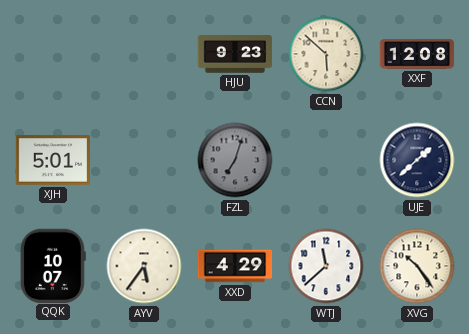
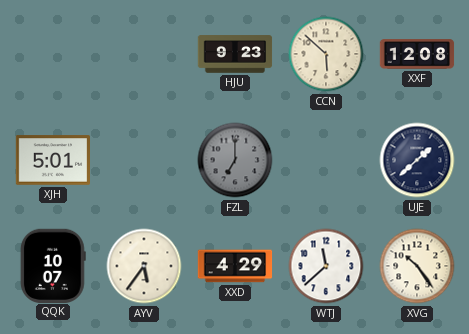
FZL: 7:03 -> 7:00 (235, 160)
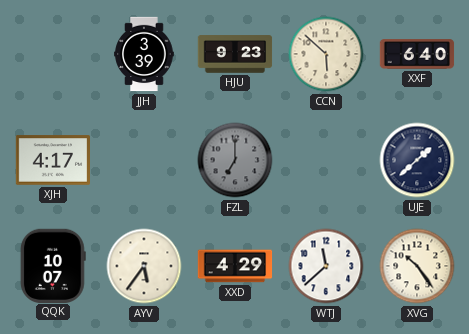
JJH: none -> 3:39 (144, 54)
XXF: 12:08 -> 6:40 (417, 54)
XJH: 5:01 -> 4:17 (52, 160)
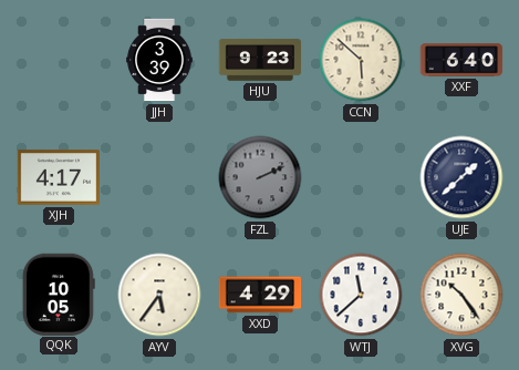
FZL: 7:00 -> 2:11 (260, 177)
QQK: 10:07 -> 10:05 (59, 294)
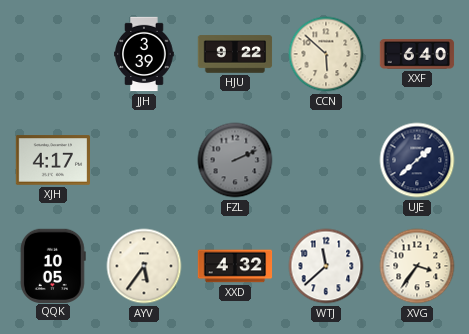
HJU: 9:23 -> 9:22 (235, 54)
XXD: 4:29 -> 4:32 (235, 266)
XVG: 10:24 -> 3:36 (417, 266)
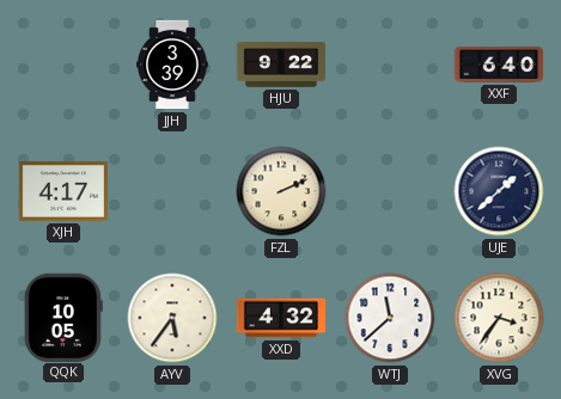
CCN: 5:52 -> none (326, 54)
FZL dial: grey -> cream (281, 191)
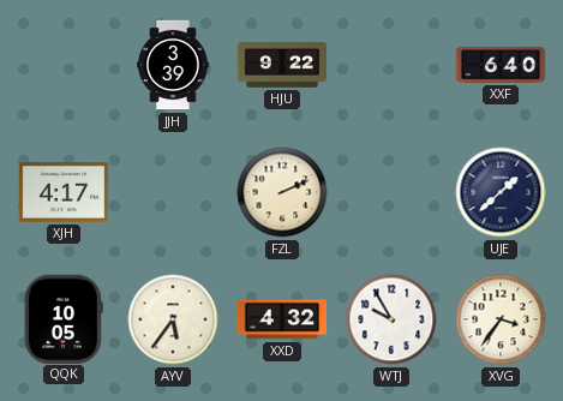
WTJ: 11:38 -> 9:55 (391, 319)
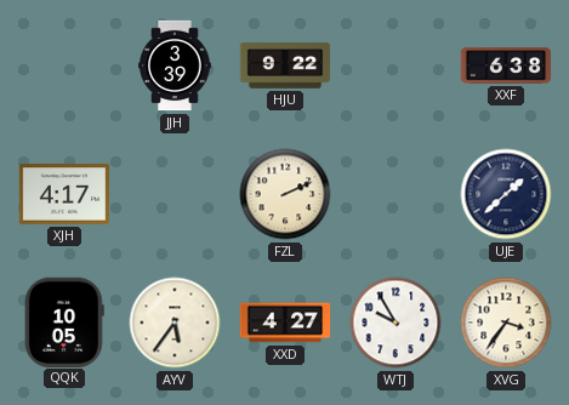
XXF: 6:40 -> 6:38 (506, 65)
XXD: 4:32 -> 4:27 (285, 323)
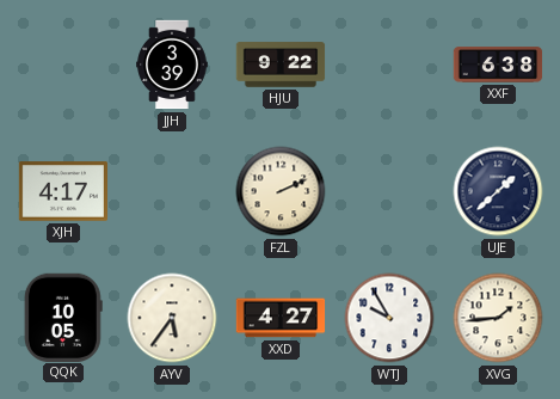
XVG: 3:36 -> 1:44 (498, 318)
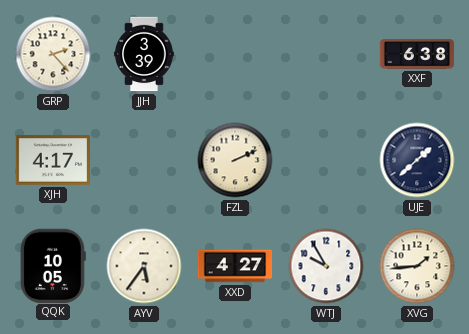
GRP: none -> 2:23 (53, 54)
HJU: 9:22 -> none (281, 65)
